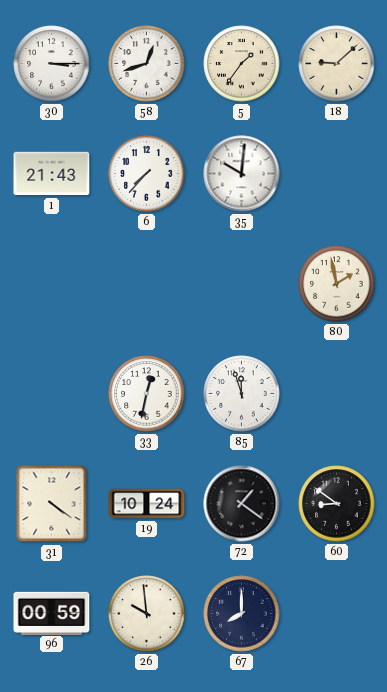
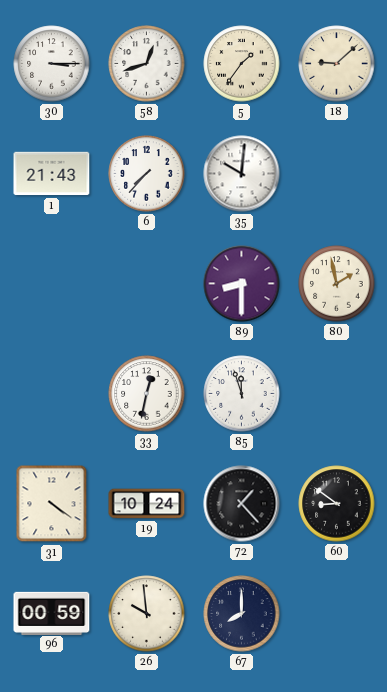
89: none -> 8:30 (242, 284)
72: 1:21 -> 1:23 (242, 504)
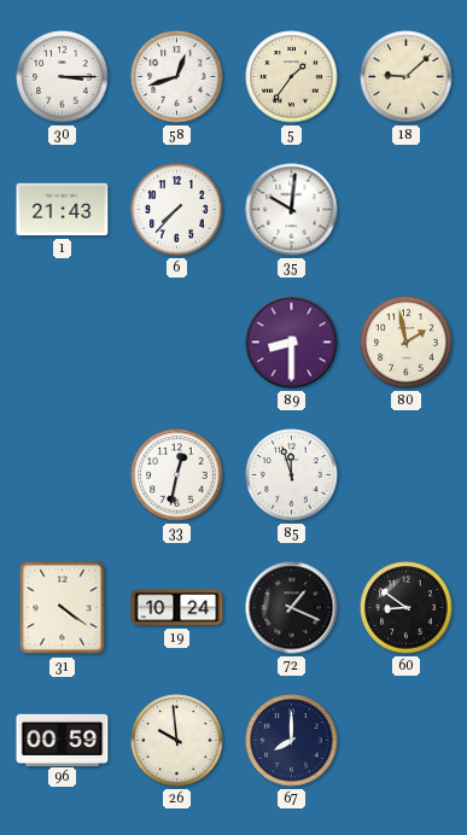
72: 1:23 -> 1:19 (292, 608)
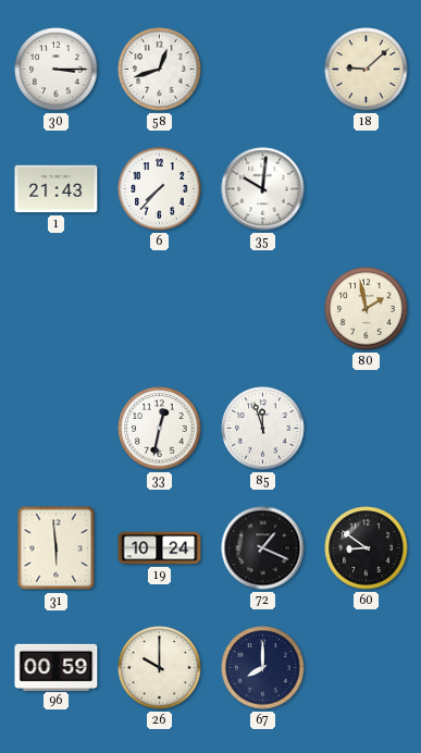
5: 1:36 -> none (292, 77)
89: 8:30 -> none (292, 343)
31: 4:21 -> 5:59 (57, 548)
26: 9:59 -> 10:00 (160, 668)
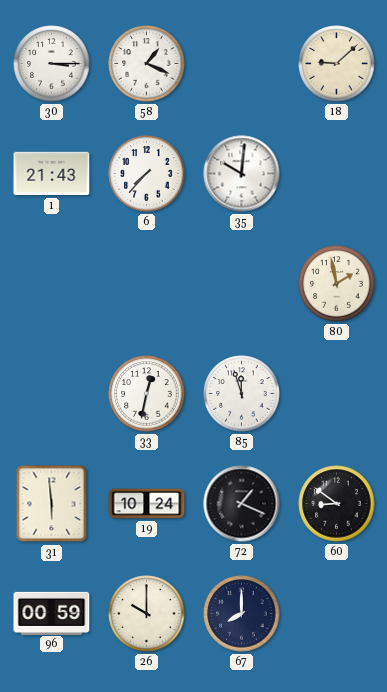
58: 12:42 -> 1:19 (147, 64)
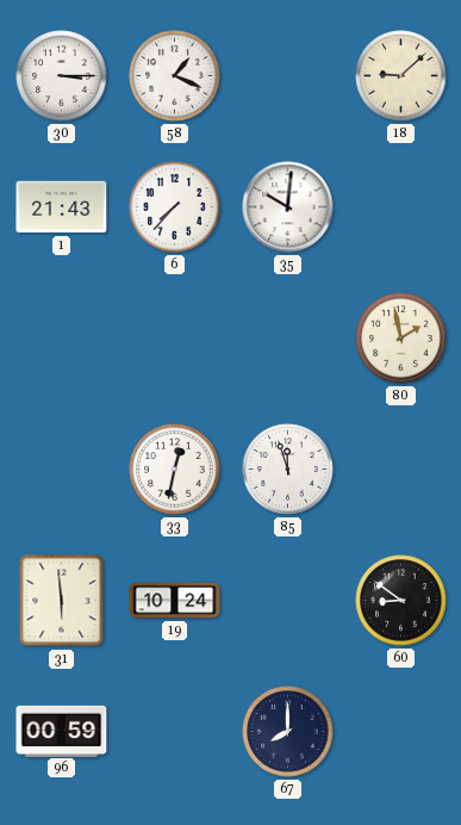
72: 1:19 -> none (242, 504)
26: 10:00 -> none (147, 614)
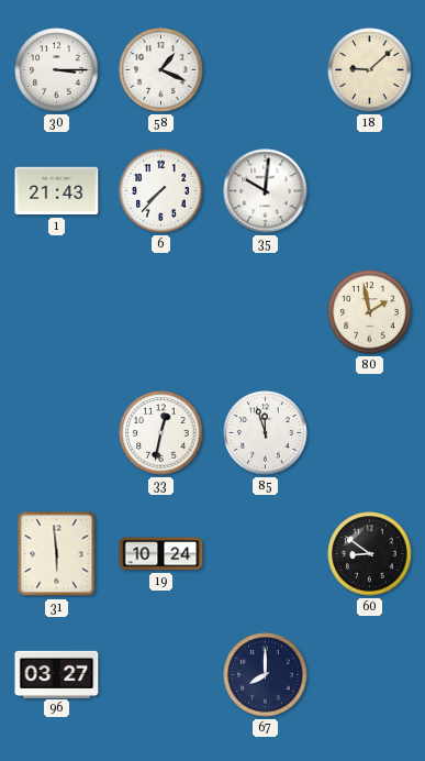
96: 00:59 -> 03:27 (57, 674)
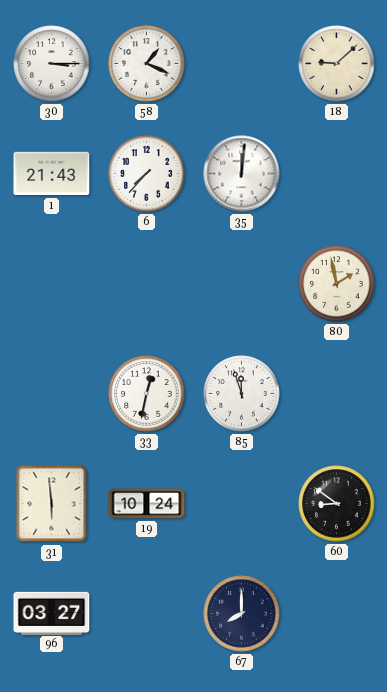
35: 10:01 -> 12:01 (242, 174)
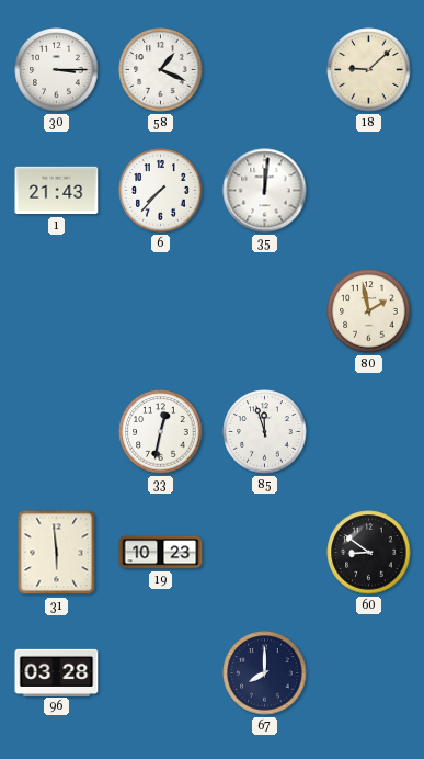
19: 10:24 -> 10:23 (161, 553)
96: 03:27 -> 03:28 (57, 672)
